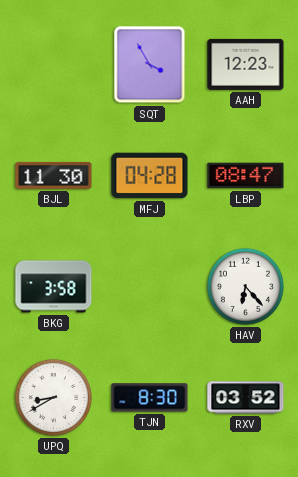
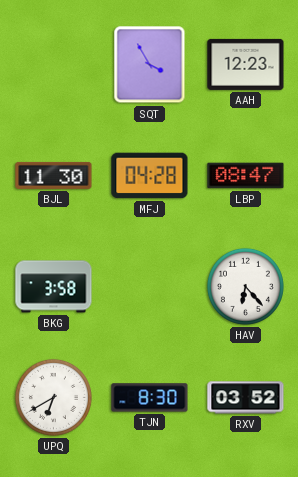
UPQ: 8:40 -> 6:40 (53, 397)
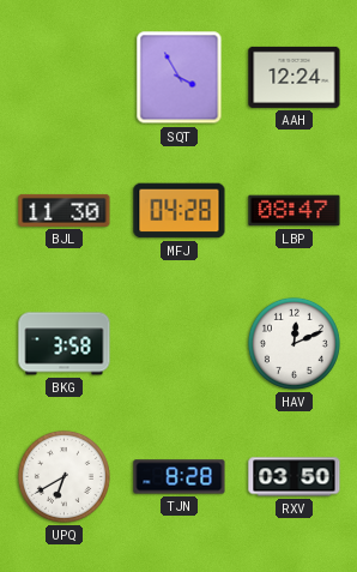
AAH: 12:23 -> 12:24 (295, 77)
HAV: 6:23 -> 12:11 (294, 343)
TJN: 8:30 -> 8:28 (180, 477)
RXV: 03:52 -> 03:50 (295, 477)
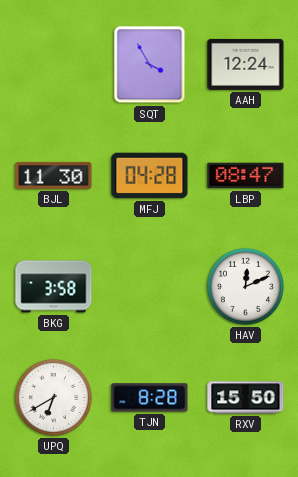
RXV: 03:50 -> 15:50 (246, 398)
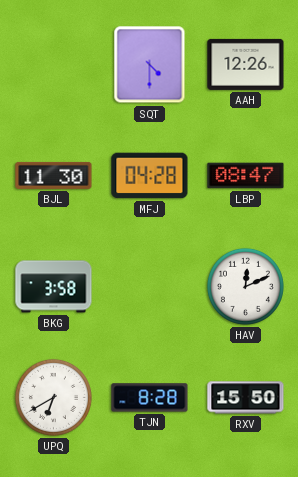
SQT: 3:55 -> 4:30 (150, 65)
AAH: 12:24 -> 12:26 (246, 64)
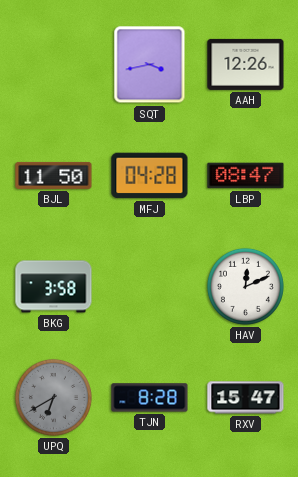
SQT: 4:30 -> 3:43 (150, 65)
BJL: 11:30 -> 11:50 (54, 175)
UPQ dial: white -> grey (53, 397)
RXV: 15:50 -> 15:47 (246, 398)
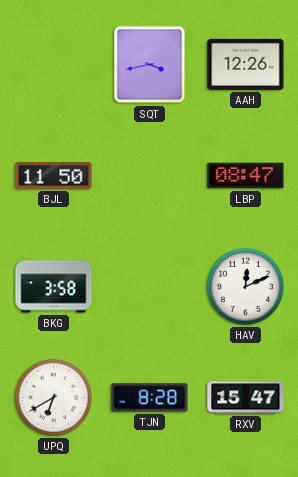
MFJ: 04:28 -> none (150, 176)
UPQ dial: grey -> white (53, 397)
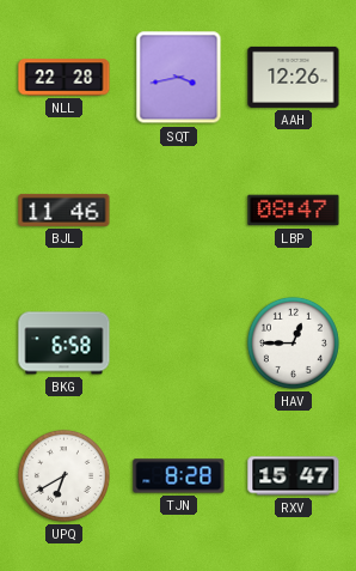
NLL: none -> 22:28 (65, 78)
BJL: 11:50 -> 11:46 (65, 209)
BKG: 3:58 -> 6:58 (65, 344)
HAV: 12:11 -> 12:45 (293, 342)
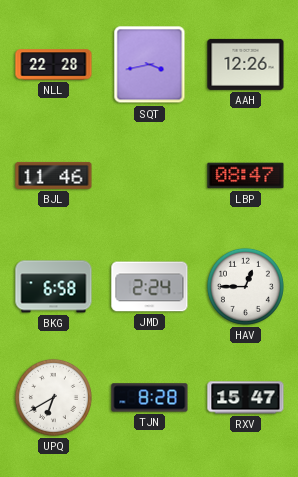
JMD: none -> 2:24 (150, 287)
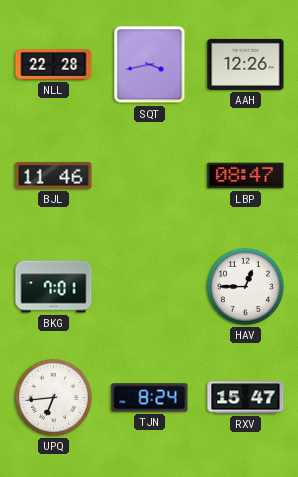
BKG: 6:58 -> 7:01 (54, 287)
JMD: 2:24 -> none (150, 287)
UPQ: 6:40 -> 6:44 (53, 397)
TJN: 8:28 -> 8:24 (150, 398)
